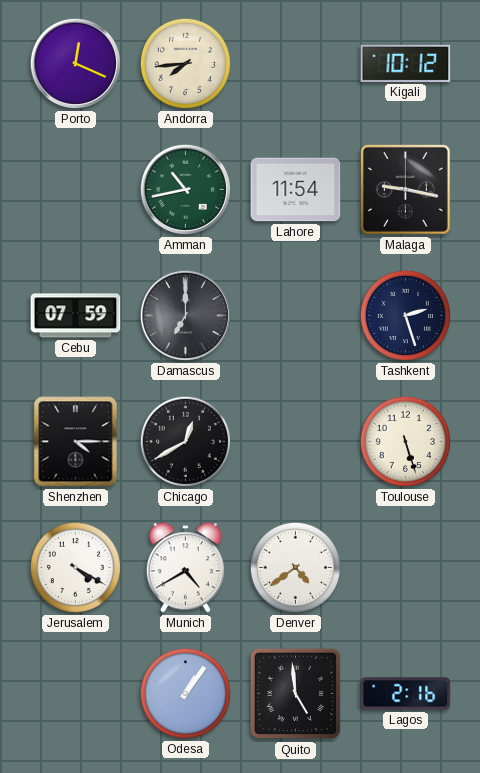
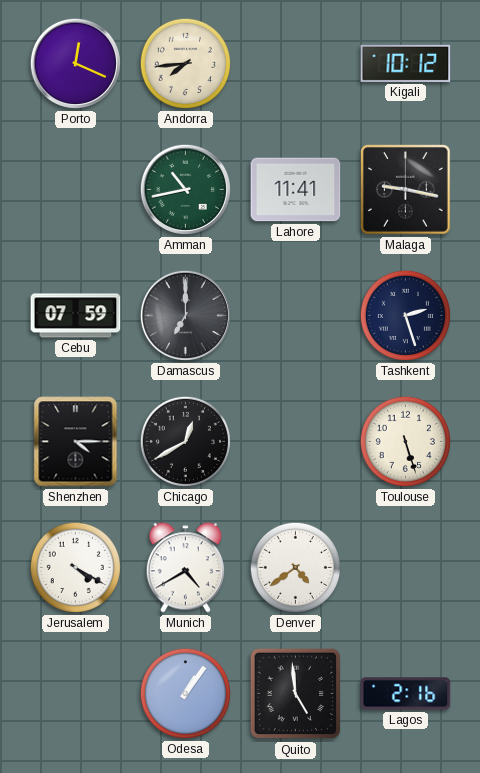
Lahore: 11:54 -> 11:41 (296, 190)
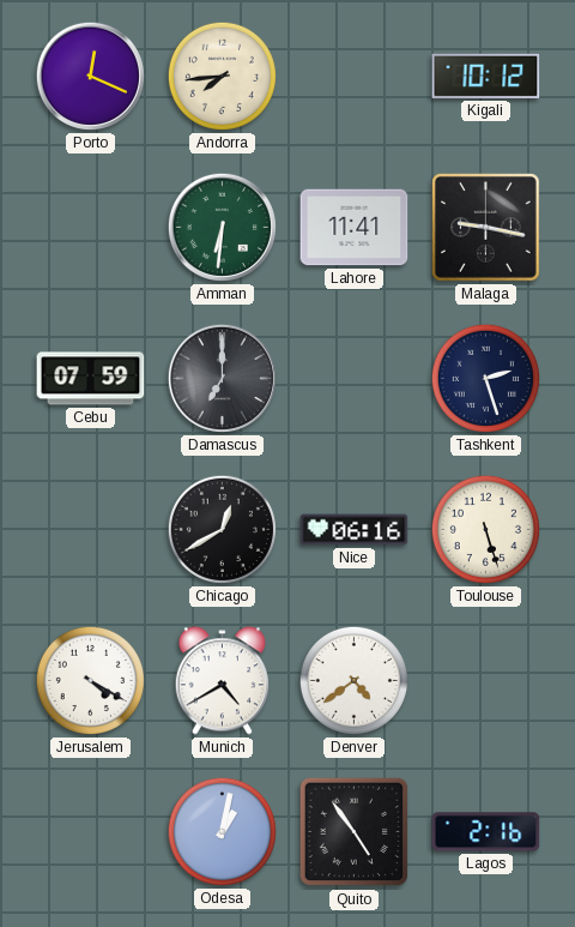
Amman: 10:43 -> 6:31 (222, 227)
Shenzhen: 4:15 -> none (76, 442)
Nice: none -> 06:16 (355, 530)
Odesa: 1:06 -> 1:02 (222, 831)
Quito: 4:59 -> 4:54 (355, 832)
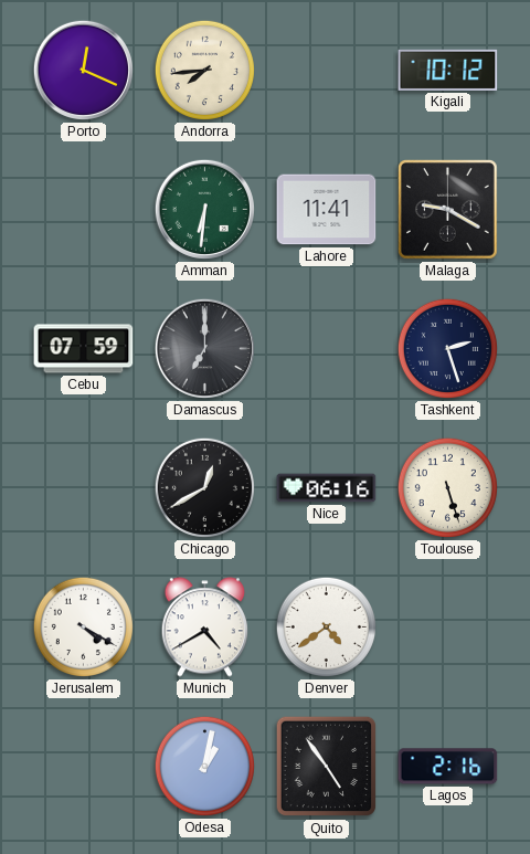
Malaga: 9:17 -> 9:20 (448, 210)
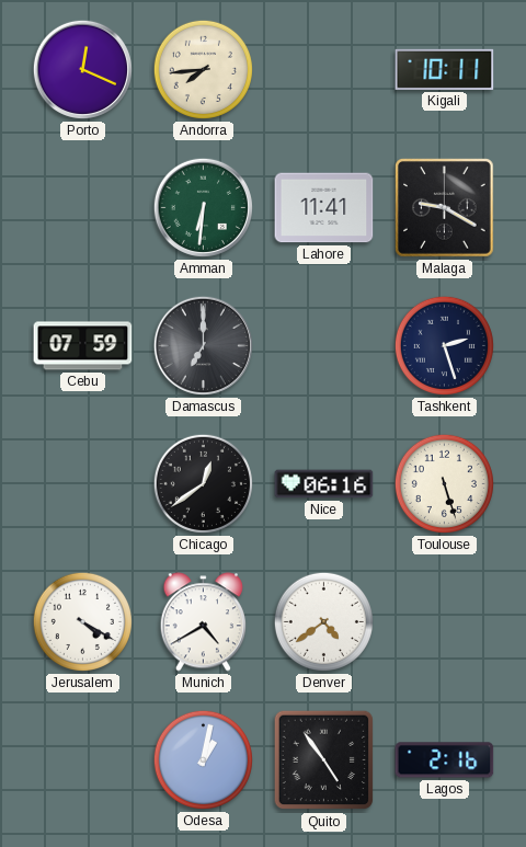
Kigali: 10:12 -> 10:11 (445, 69)
Chicago: 12:40 -> 12:39 (203, 483)
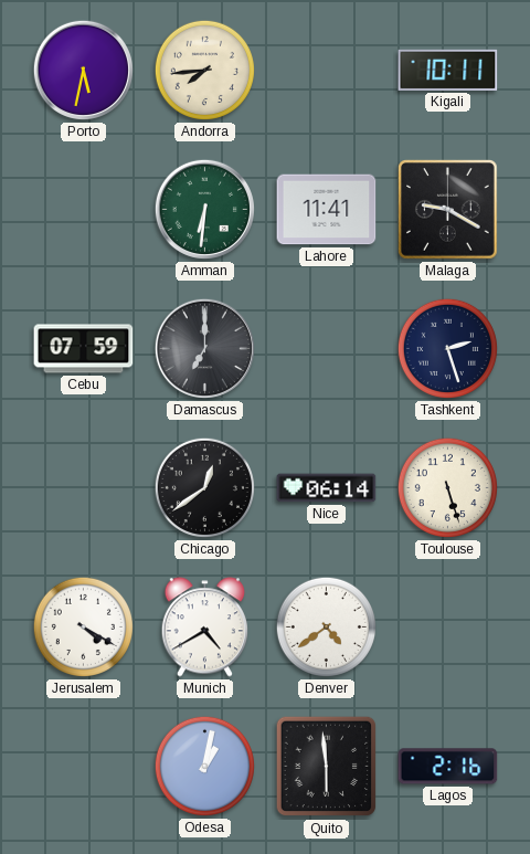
Porto: 12:19 -> 5:32 (83, 70)
Nice: 06:16 -> 06:14 (327, 488)
Quito: 4:54 -> 5:59 (327, 767)
